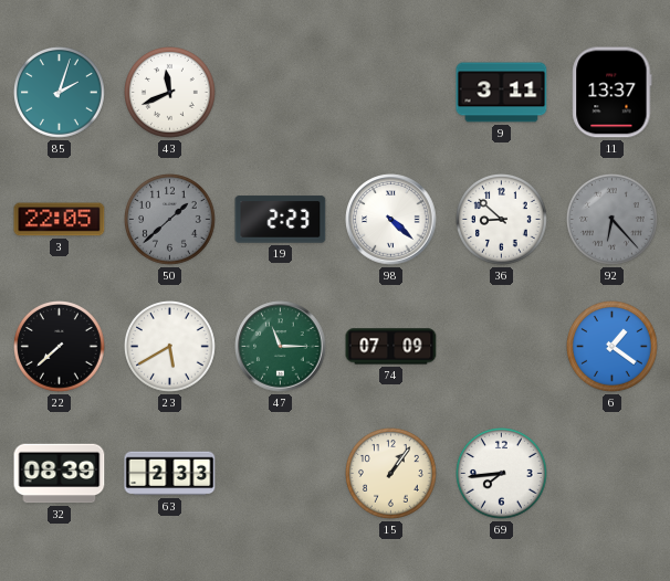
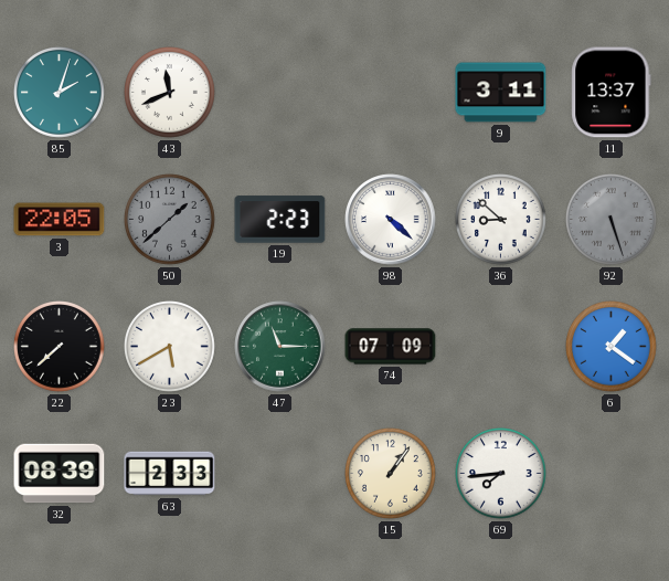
92: 6:23 -> 5:27 (612, 220)
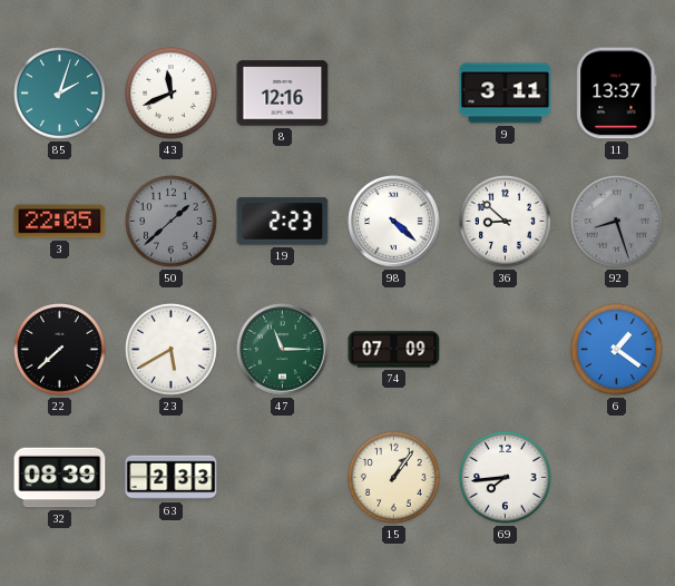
8: none -> 12:16 (283, 94)
92: 5:27 -> 8:27 (617, 222)
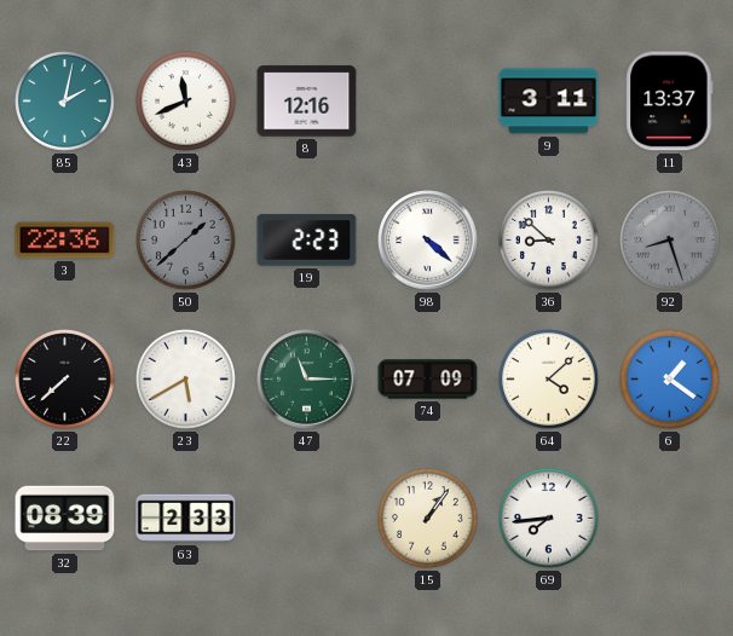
85: 2:03 -> 2:02 (65, 102)
3: 22:05 -> 22:36 (65, 241)
64: none -> 4:08 (549, 380)
